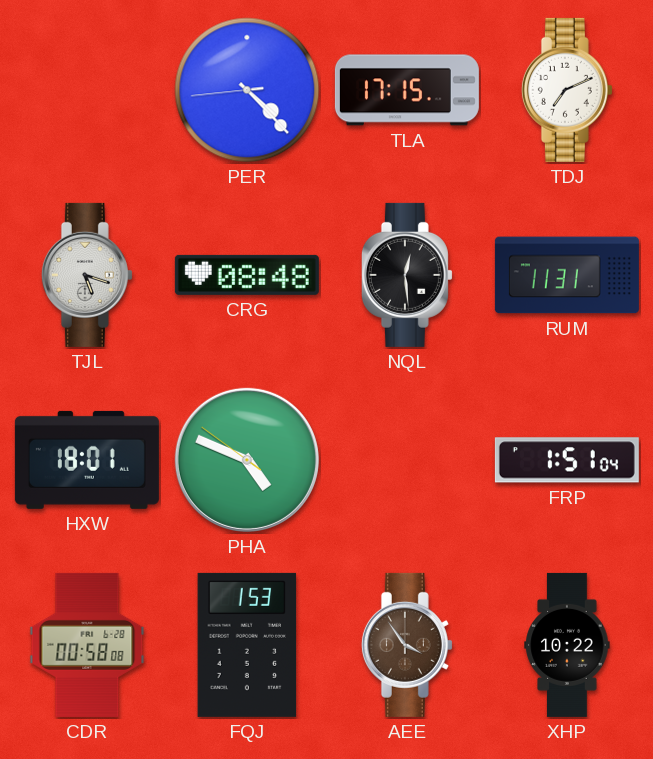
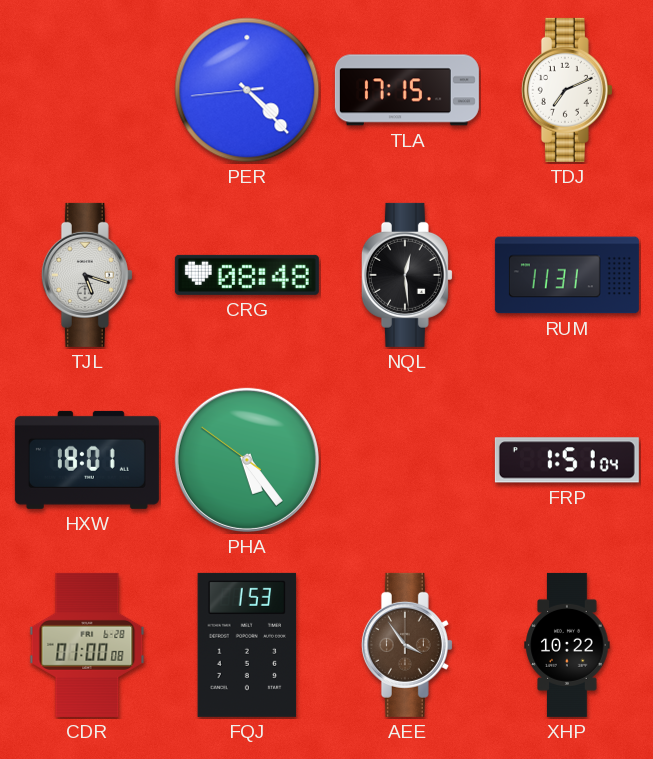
PHA: 4:48 -> 5:23 (247, 460)
CDR: 00:58 -> 01:00 (87, 645)
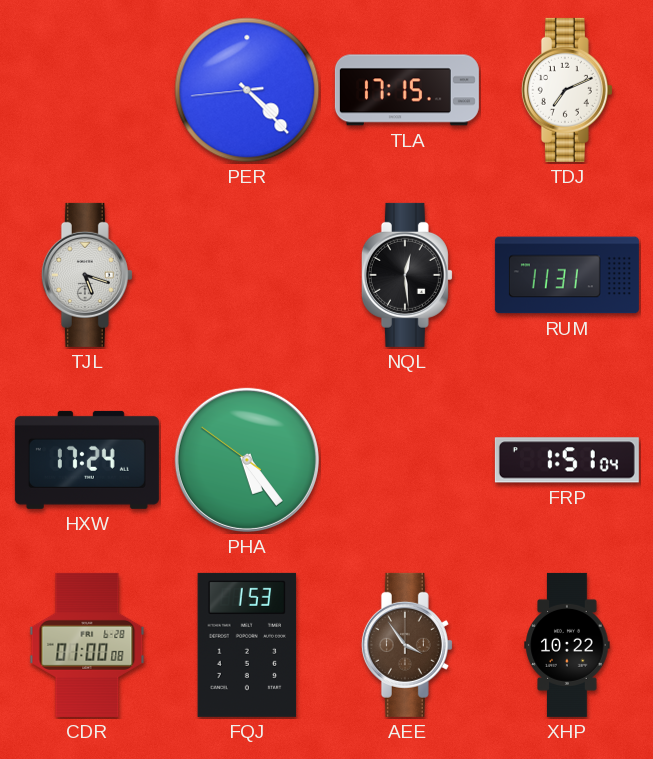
CRG: 08:48 -> none (247, 275)
HXW: 18:01 -> 17:24 (87, 460)
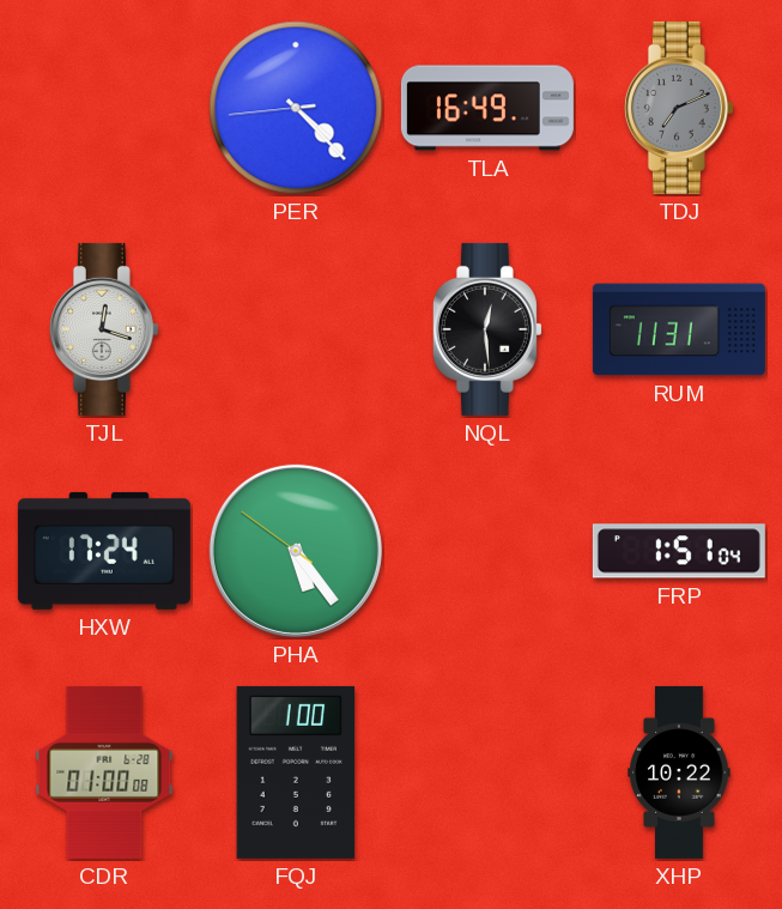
TLA: 17:15 -> 16:49 (487, 108)
TDJ dial: white -> grey (679, 108)
TJL: 5:18 -> 12:18 (104, 329)
FQJ: 1:53 -> 1:00 (296, 772)
AEE: 3:54 -> none (407, 645)
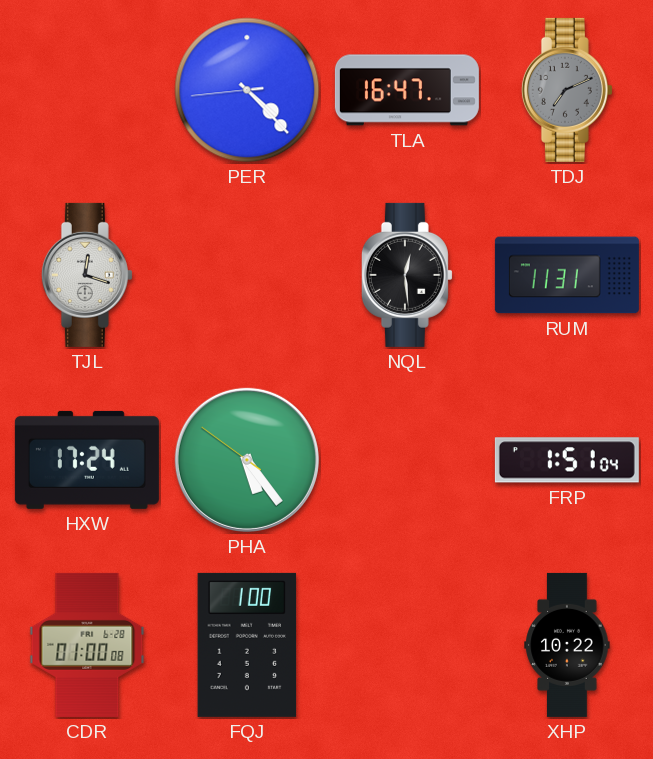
TLA: 16:49 -> 16:47 (407, 90)
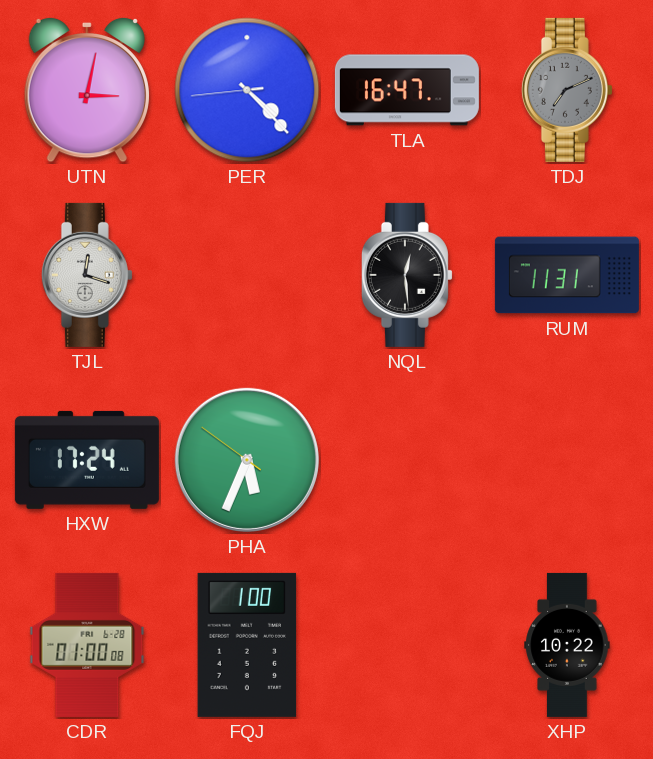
UTN: none -> 3:02 (87, 90)
PHA: 5:23 -> 5:33 (247, 460)
FRP: 1:51 -> none (567, 460)
